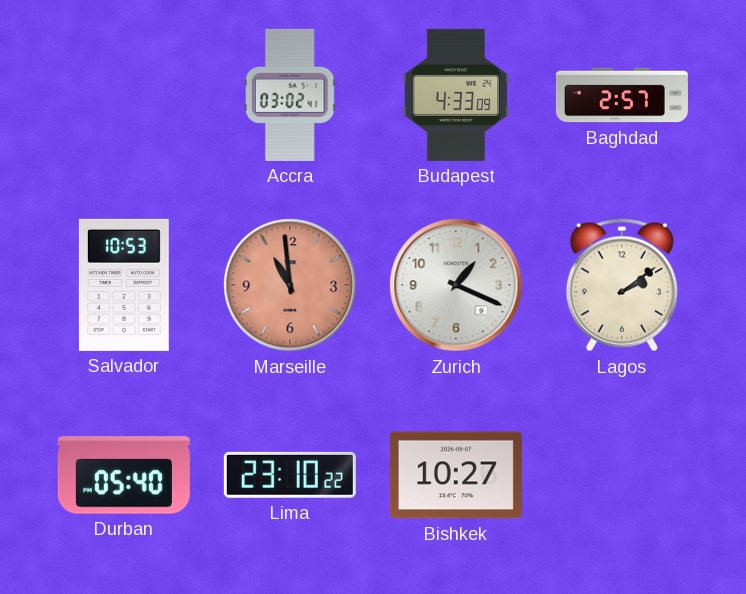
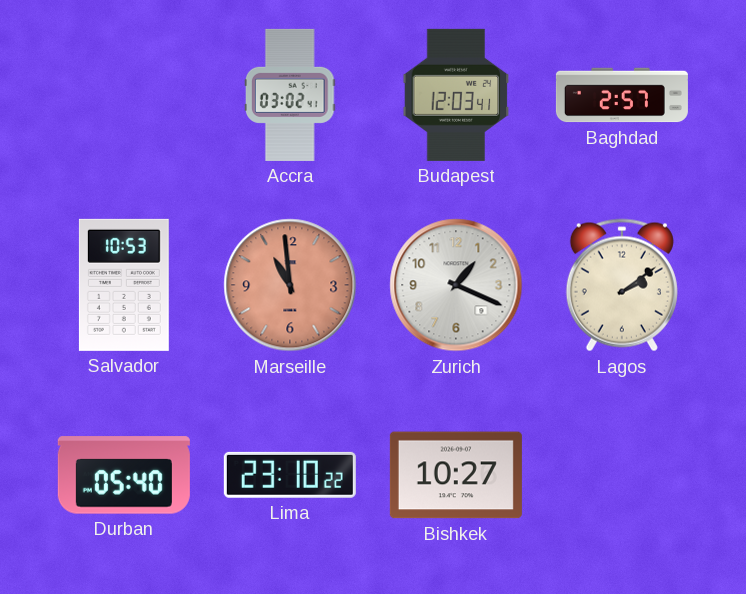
Budapest: 4:33 -> 12:03 (456, 95)
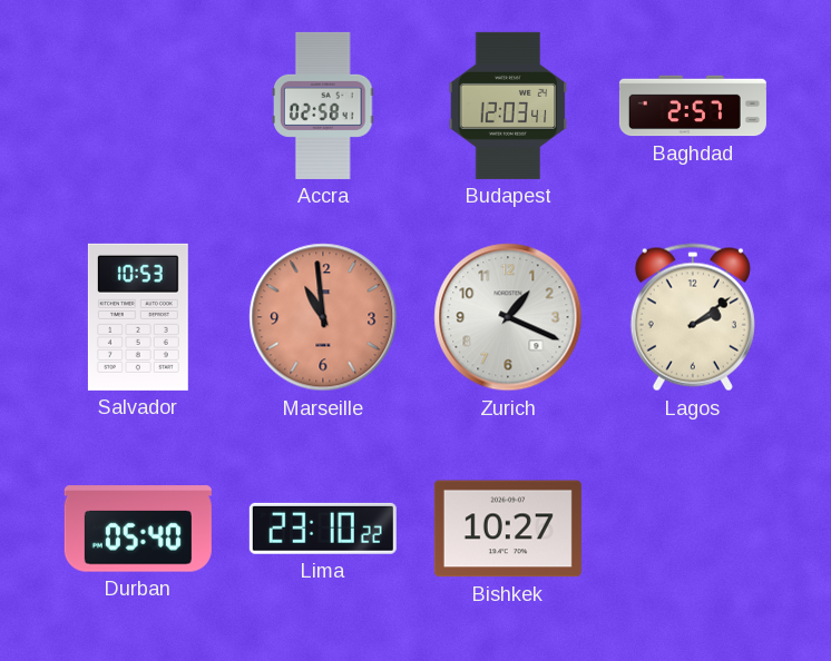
Accra: 03:02 -> 02:58 (324, 106)
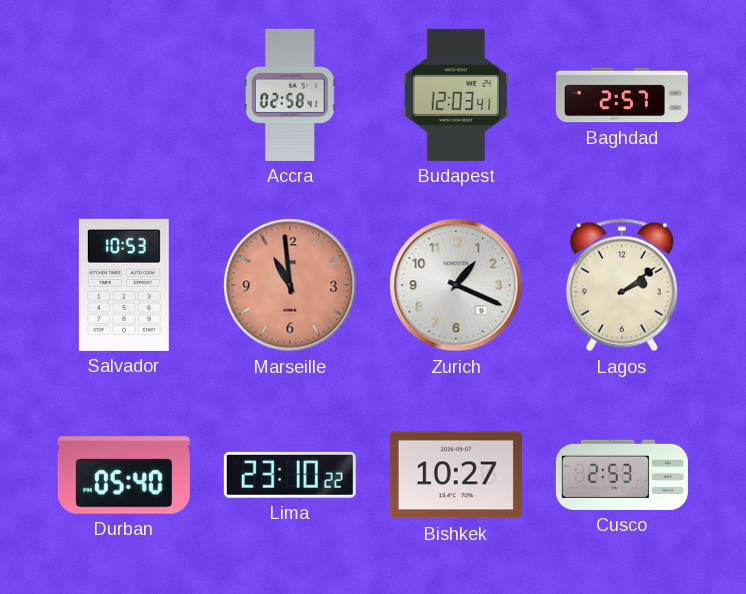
Cusco: none -> 2:53 (622, 475)
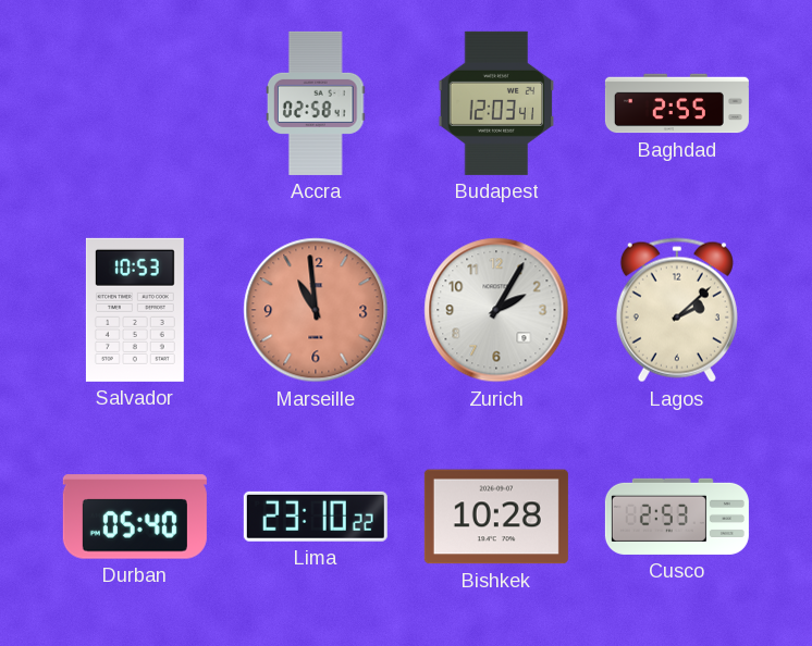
Baghdad: 2:57 -> 2:55 (677, 103)
Zurich: 1:19 -> 2:05 (496, 310)
Lagos: 2:09 -> 2:08 (677, 310)
Bishkek: 10:27 -> 10:28 (496, 517)
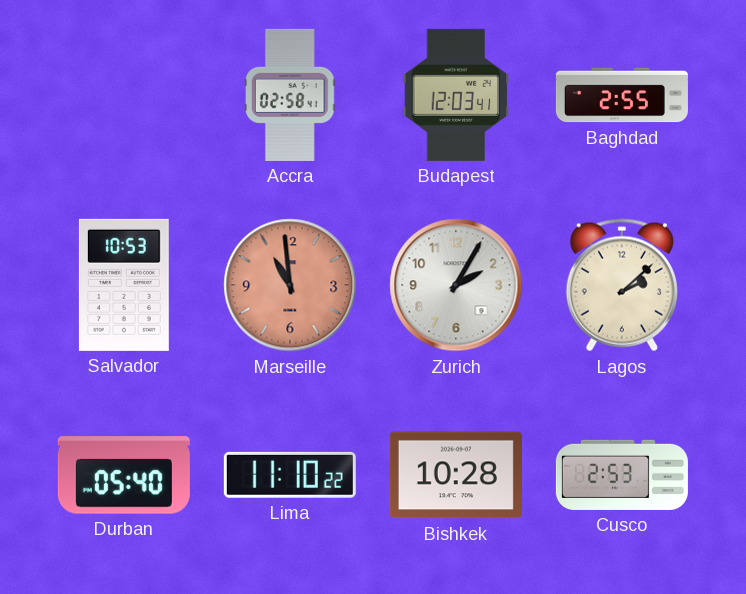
Lima: 23:10 -> 11:10 (290, 475)
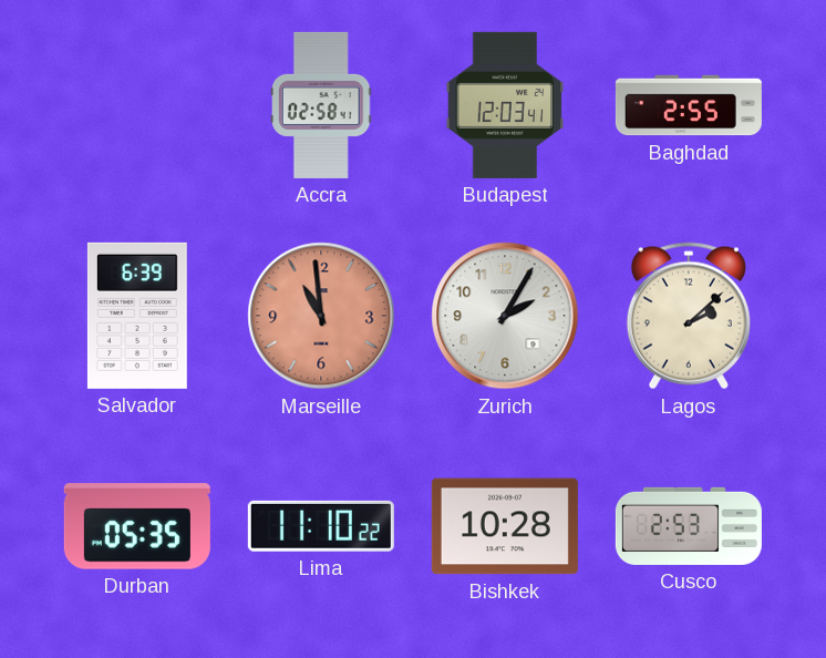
Salvador: 10:53 -> 6:39 (137, 316)
Durban: 05:40 -> 05:35 (137, 526)
